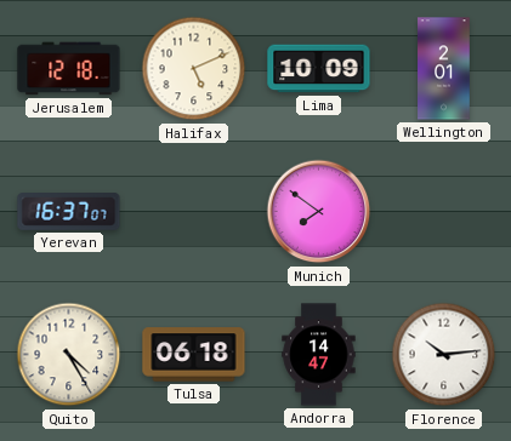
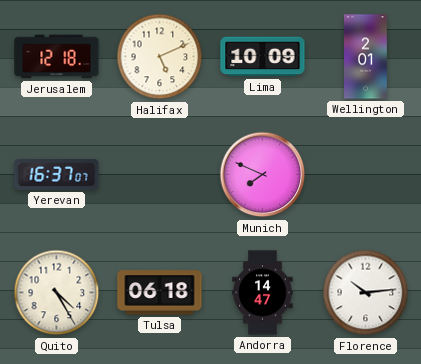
Munich: 7:51 -> 7:49 (263, 175)
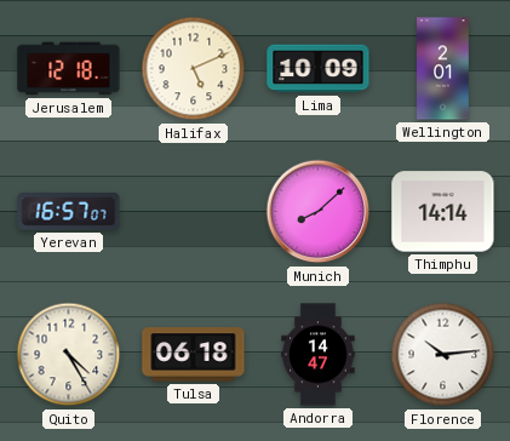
Yerevan: 16:37 -> 16:57 (69, 212)
Munich: 7:49 -> 8:08 (319, 212)
Thimphu: none -> 14:14 (443, 212)
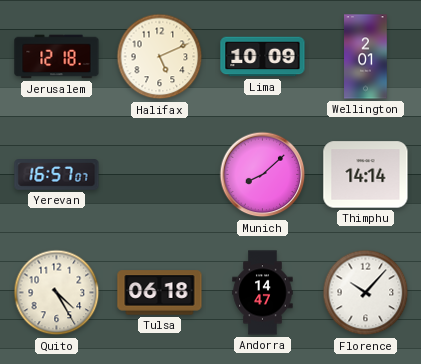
Florence: 10:14 -> 10:07 (366, 293)
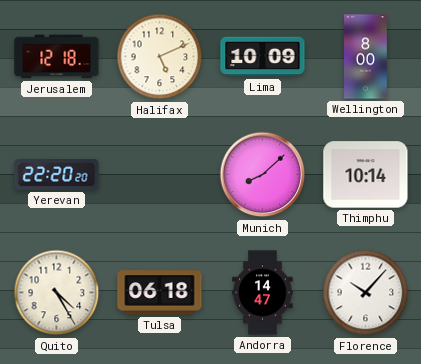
Wellington: 2:01 -> 8:00 (366, 57)
Yerevan: 16:57 -> 22:20 (57, 175)
Thimphu: 14:14 -> 10:14 (366, 175)
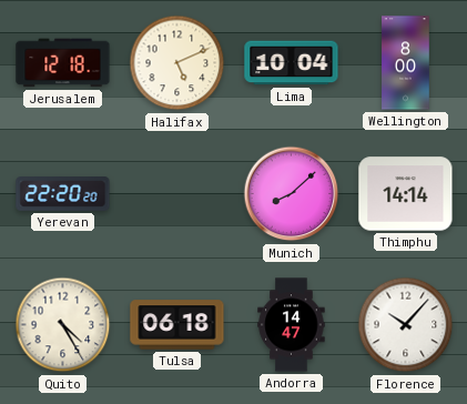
Lima: 10:09 -> 10:04 (292, 63)
Thimphu: 10:14 -> 14:14 (406, 194)
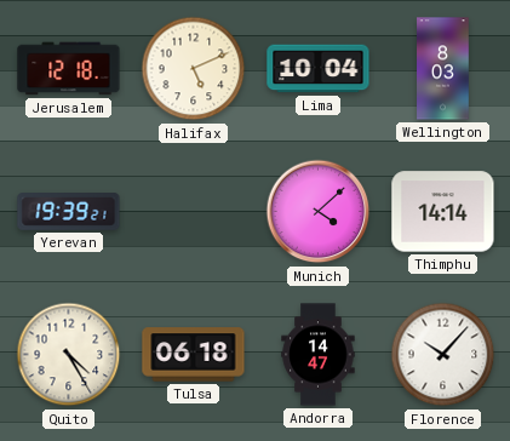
Wellington: 8:00 -> 8:03 (443, 69)
Yerevan: 22:20 -> 19:39 (69, 212)
Munich: 8:08 -> 4:08 (319, 212)
